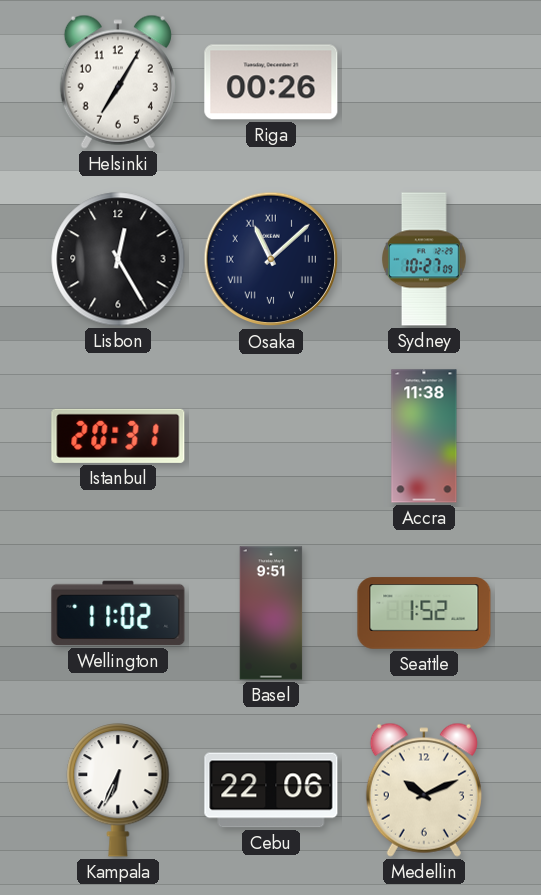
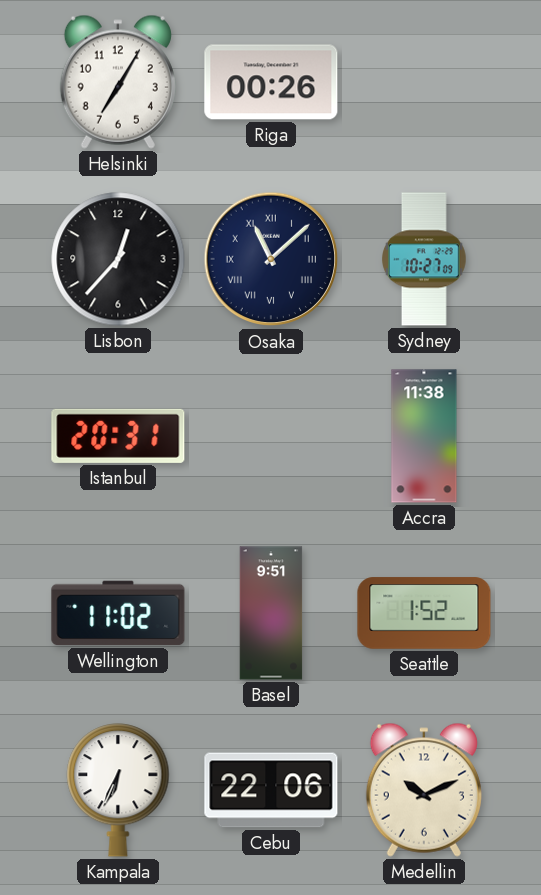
Lisbon: 12:25 -> 12:37 (118, 259)
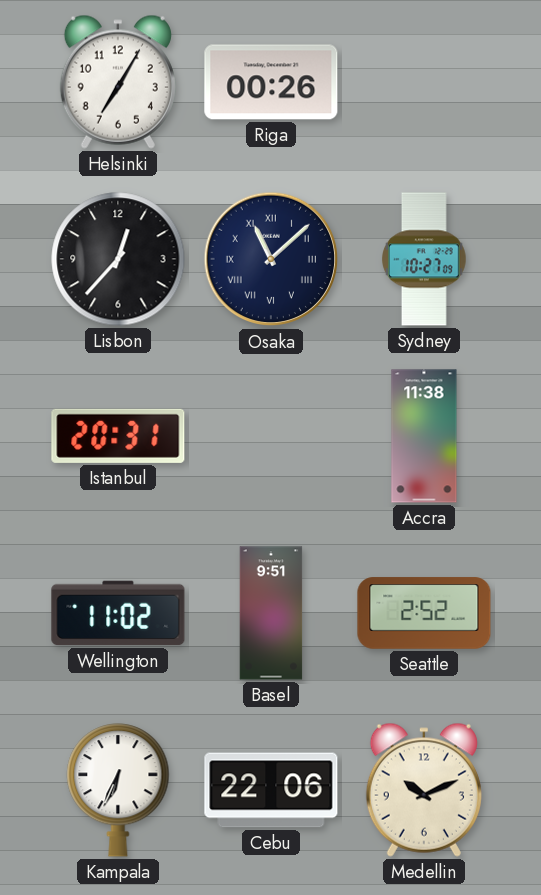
Seattle: 1:52 -> 2:52 (424, 613)
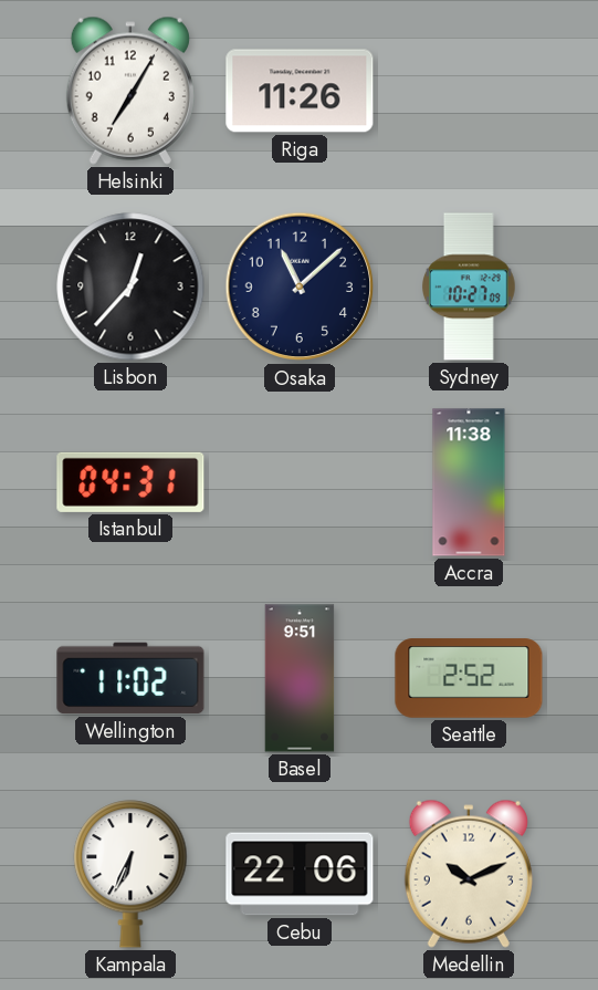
Riga: 00:26 -> 11:26 (300, 91)
Osaka numerals: Roman -> Arabic (300, 286)
Istanbul: 20:31 -> 04:31 (130, 482)
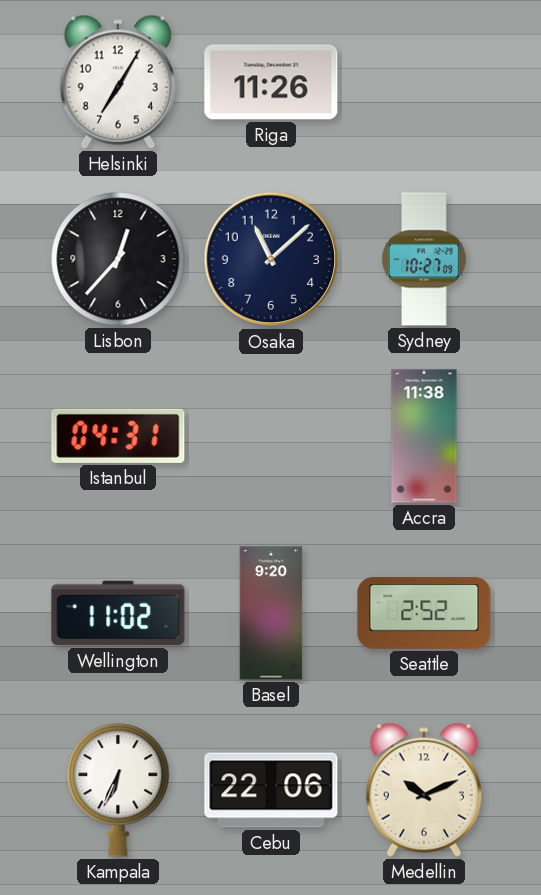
Basel: 9:51 -> 9:20 (271, 613)
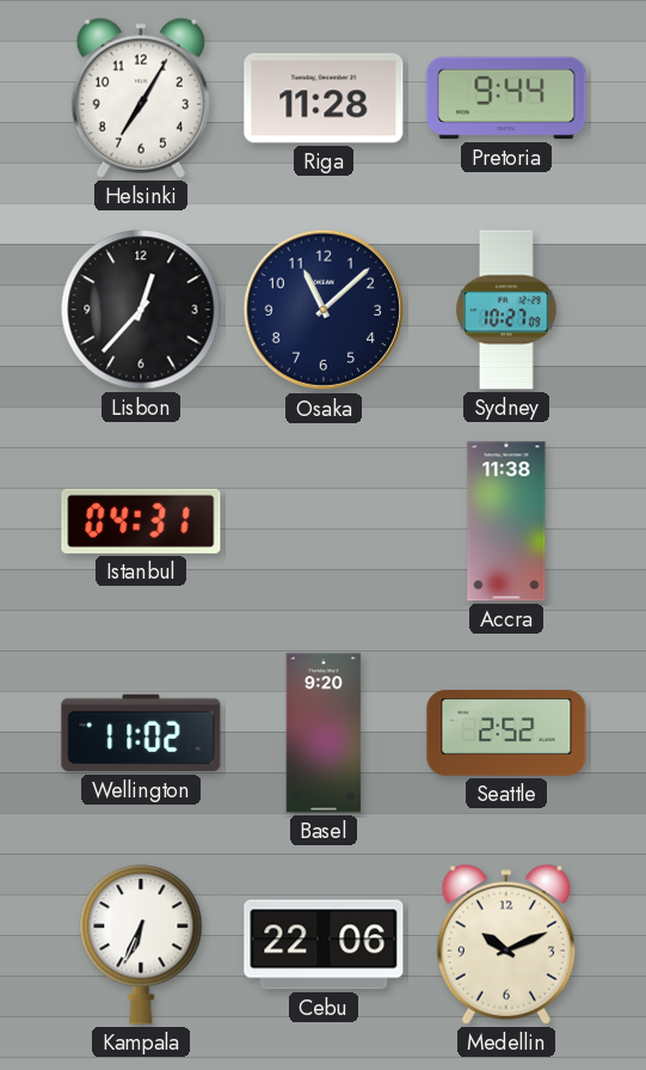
Riga: 11:26 -> 11:28 (324, 98)
Pretoria: none -> 9:44 (506, 98)
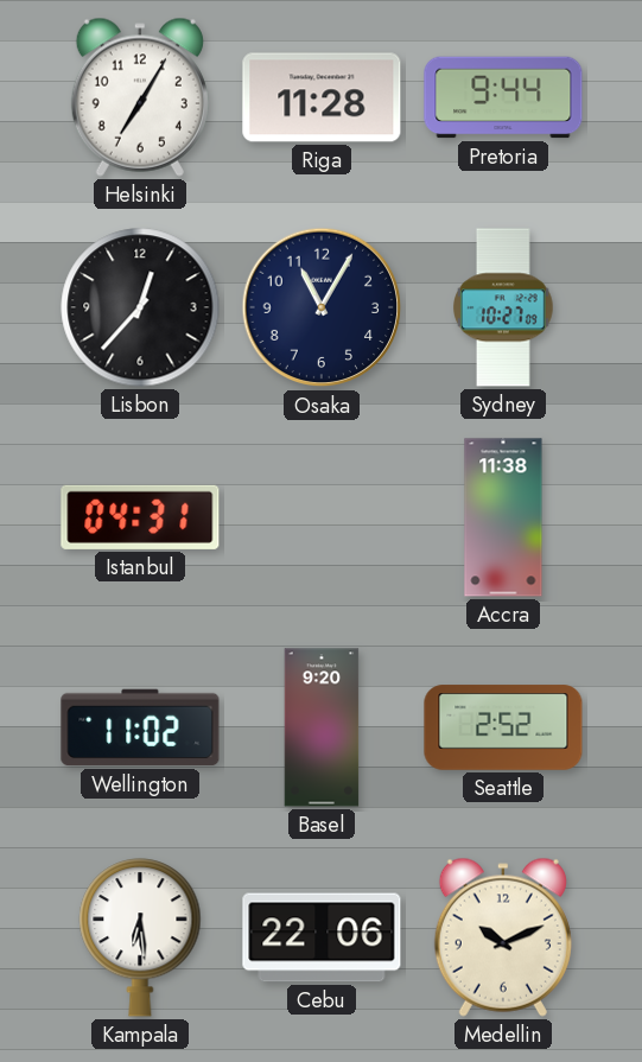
Osaka: 11:08 -> 11:05 (322, 307)
Kampala: 6:34 -> 6:29 (140, 937)
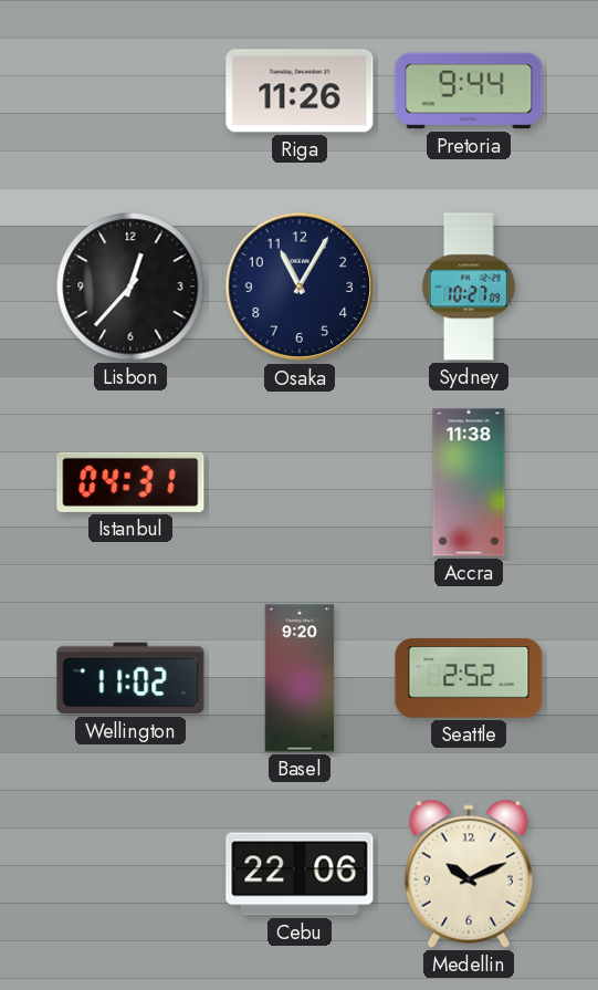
Helsinki: 7:05 -> none (140, 97)
Riga: 11:28 -> 11:26 (300, 91)
Kampala: 6:29 -> none (140, 937)
